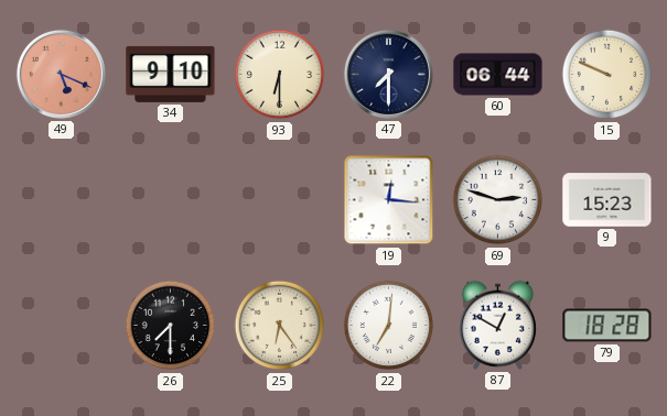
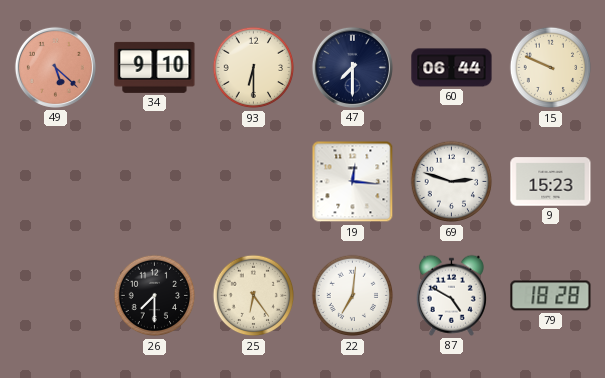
49: 5:19 -> 5:22 (55, 67)
87: 12:50 -> 4:50 (451, 295)
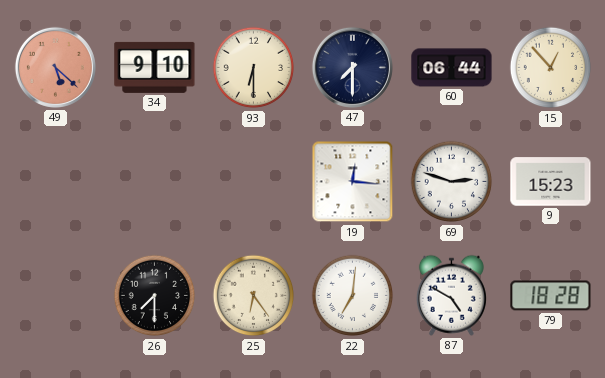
15: 9:49 -> 12:53 (551, 68)
